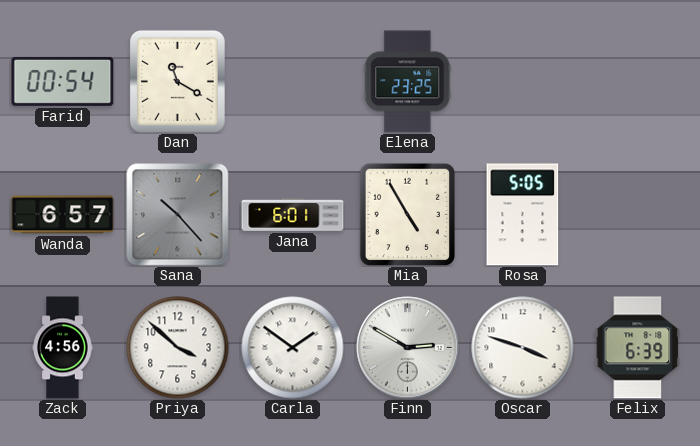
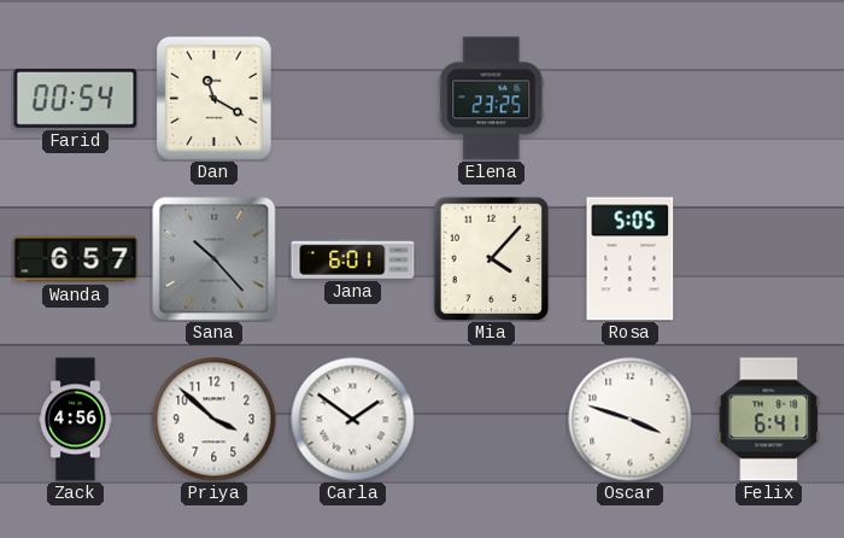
Mia: 4:55 -> 4:07 (492, 258)
Finn: 2:50 -> none (408, 348)
Felix: 6:39 -> 6:41 (769, 420)
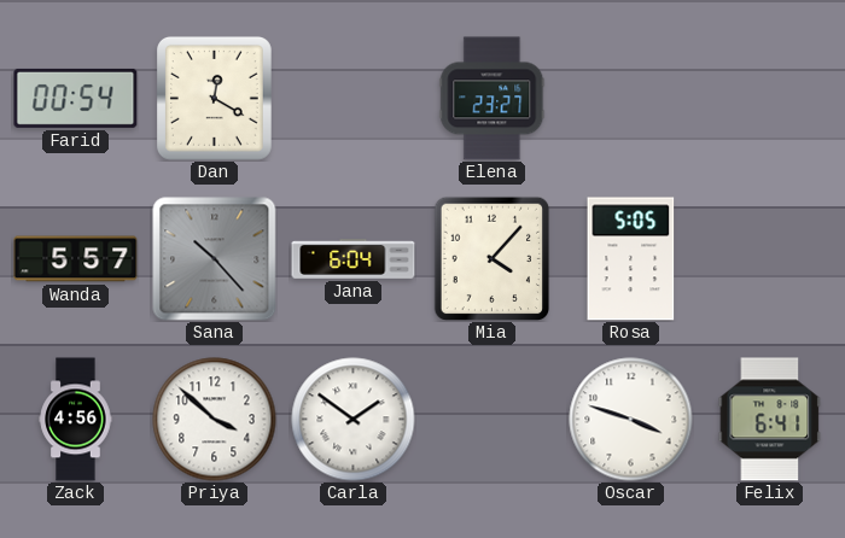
Dan: 11:20 -> 12:20 (214, 98)
Elena: 23:25 -> 23:27 (493, 99)
Wanda: 6:57 -> 5:57 (76, 259)
Jana: 6:01 -> 6:04 (354, 259)
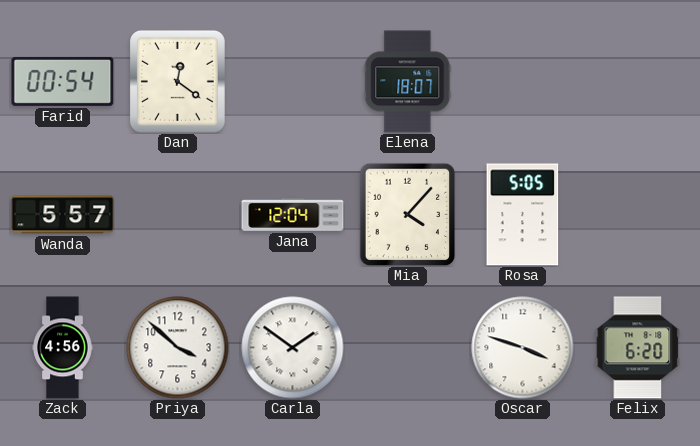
Dan: 12:20 -> 12:21 (177, 81)
Elena: 23:27 -> 18:07 (408, 82)
Sana: 10:23 -> none (215, 259)
Jana: 6:04 -> 12:04 (293, 215)
Felix: 6:41 -> 6:20 (638, 348)
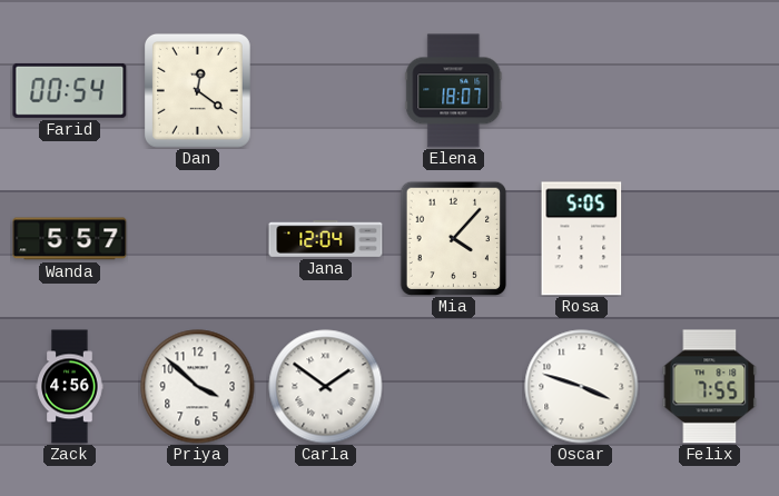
Felix: 6:20 -> 7:55 (710, 387)
